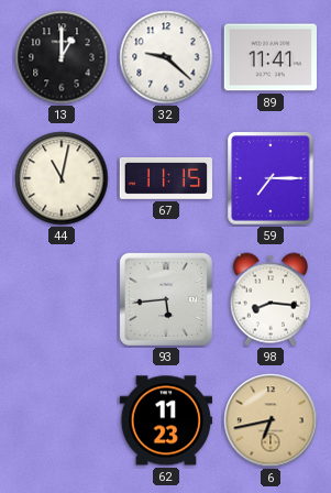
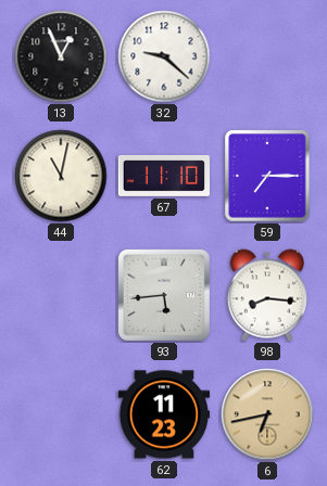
13: 1:00 -> 12:56 (61, 56)
89: 11:41 -> none (269, 57)
67: 11:15 -> 11:10 (164, 176)
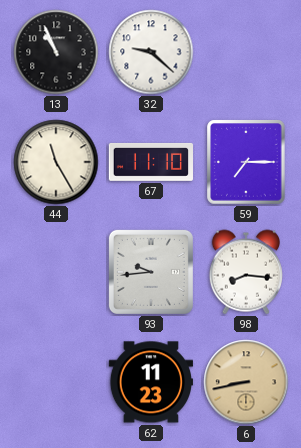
13: 12:56 -> 10:56 (56, 52)
44: 11:02 -> 11:25 (56, 162)
93: 5:44 -> 9:44 (151, 272)
6: 6:43 -> 8:43 (246, 382)
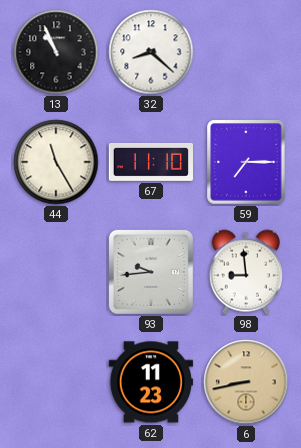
32: 9:22 -> 8:22 (151, 52)
98: 8:16 -> 8:59 (246, 272)
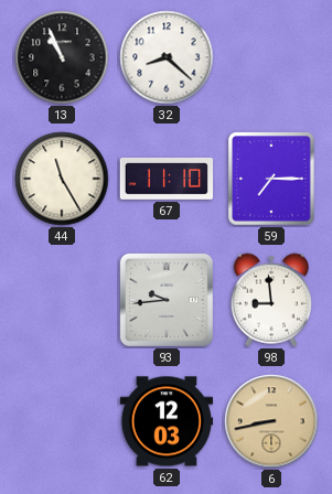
62: 11:23 -> 12:03 (165, 421)
